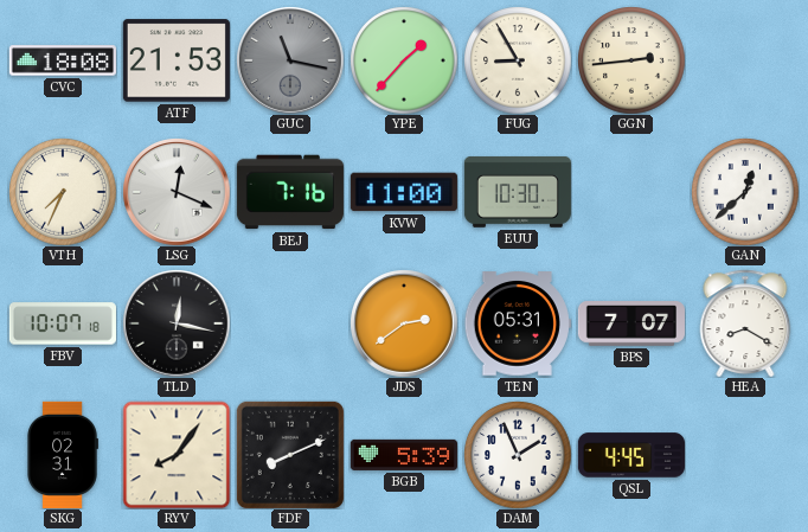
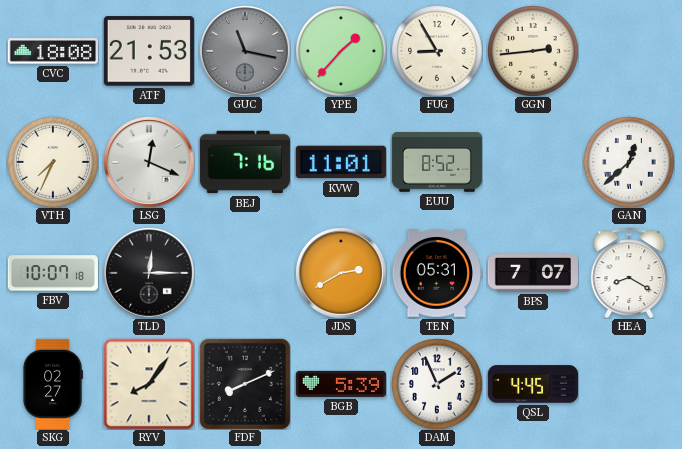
KVW: 11:00 -> 11:01 (341, 162)
EUU: 10:30 -> 8:52 (437, 162)
TLD: 12:17 -> 12:15 (149, 273)
JDS: 2:39 -> 2:40 (341, 273)
SKG: 02:31 -> 02:27 (53, 384)
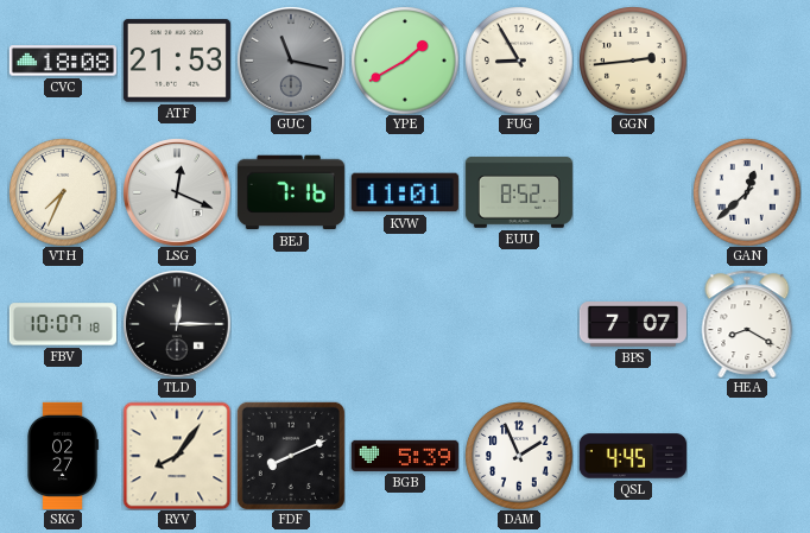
YPE: 1:37 -> 1:40 (405, 61)
JDS: 2:40 -> none (341, 273)
TEN: 05:31 -> none (437, 273)
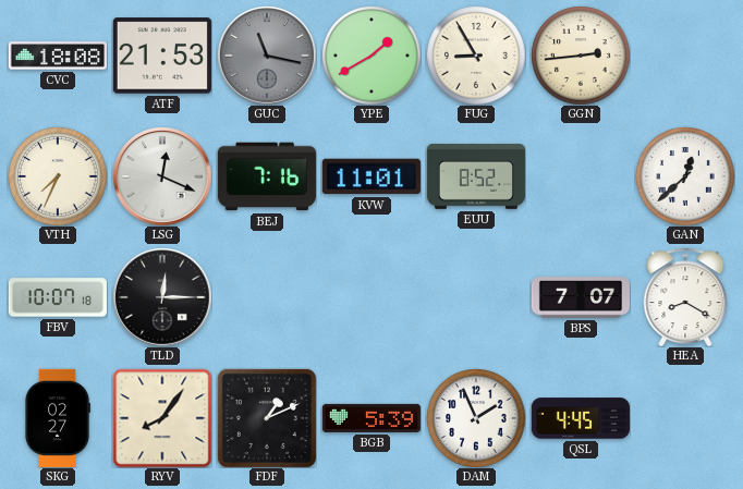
FDF: 8:11 -> 1:11 (267, 418)
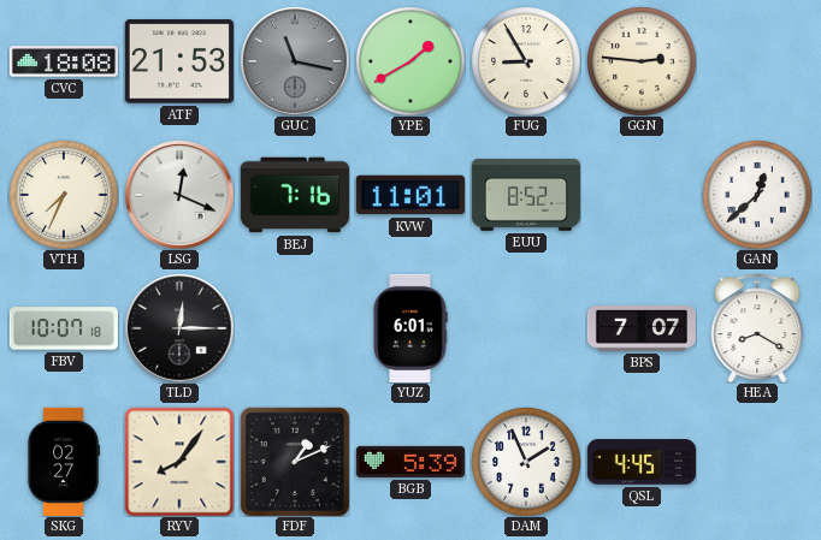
GGN: 2:44 -> 2:46 (642, 61)
YUZ: none -> 6:01 (410, 328)
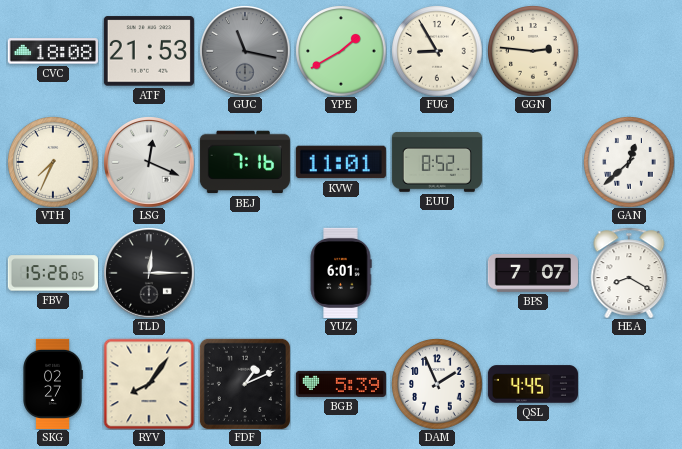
FBV: 10:07 -> 15:26 (53, 273)
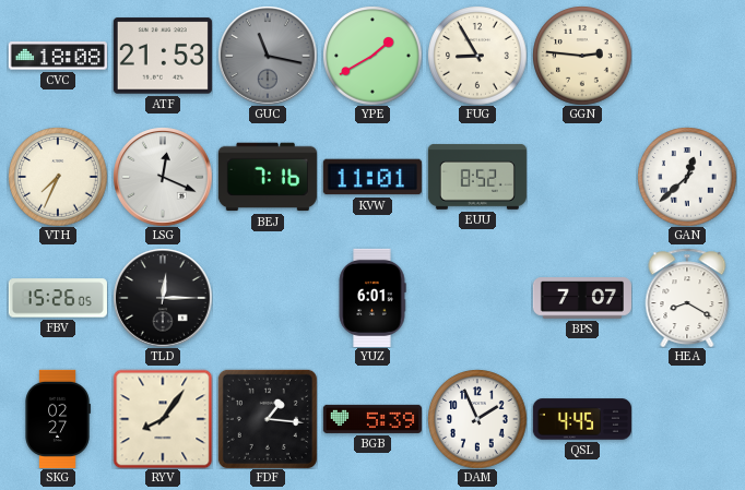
FDF: 1:11 -> 1:16 (268, 419)
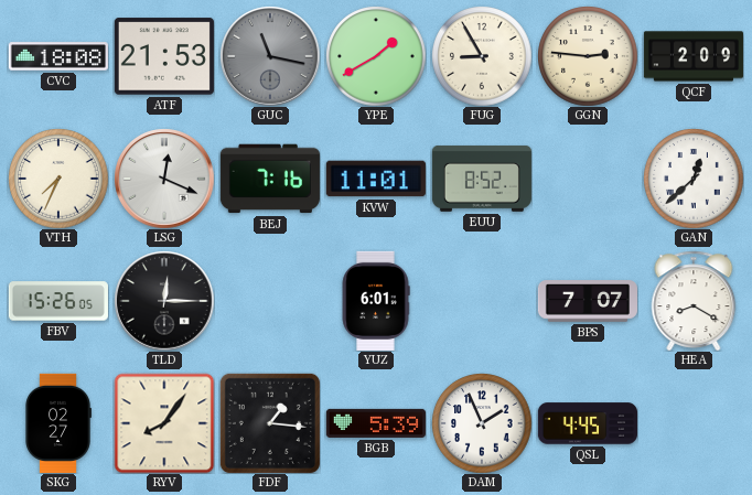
QCF: none -> 2:09 (694, 56)
